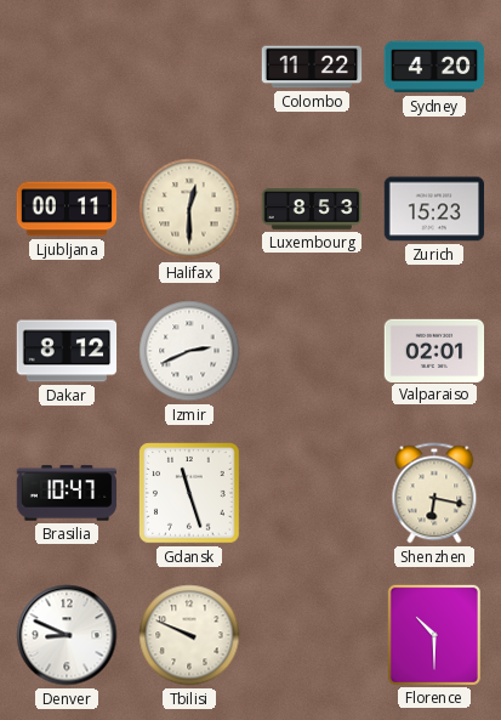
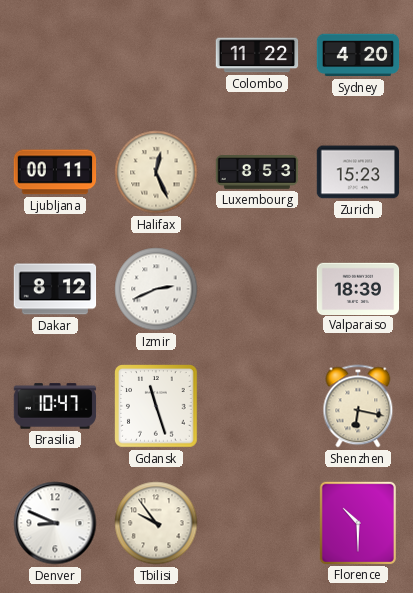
Halifax: 12:30 -> 12:26 (156, 172)
Valparaiso: 02:01 -> 18:39 (358, 288)
Tbilisi: 9:49 -> 9:54 (156, 523)
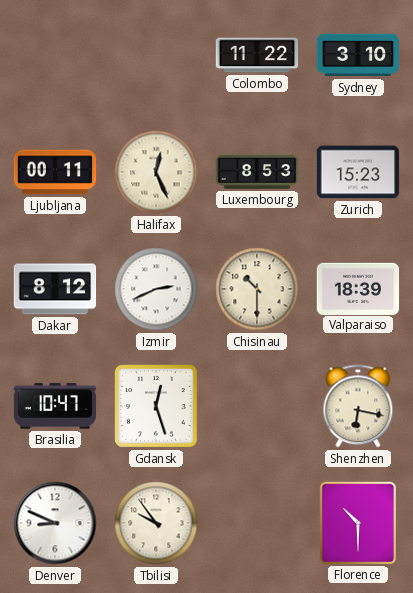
Sydney: 4:20 -> 3:10 (358, 55)
Chisinau: none -> 10:30 (257, 289)
Gdansk: 11:27 -> 12:27 (156, 406)
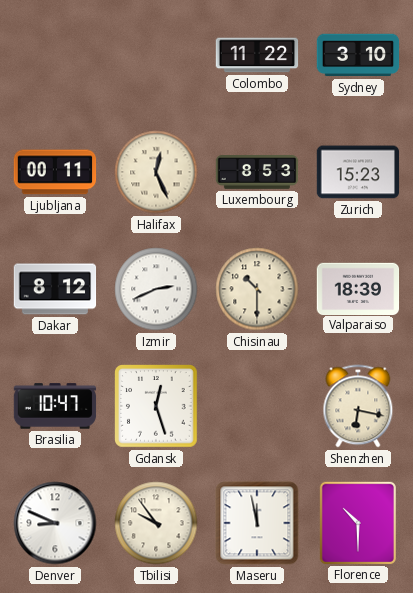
Maseru: none -> 11:58 (257, 523)
